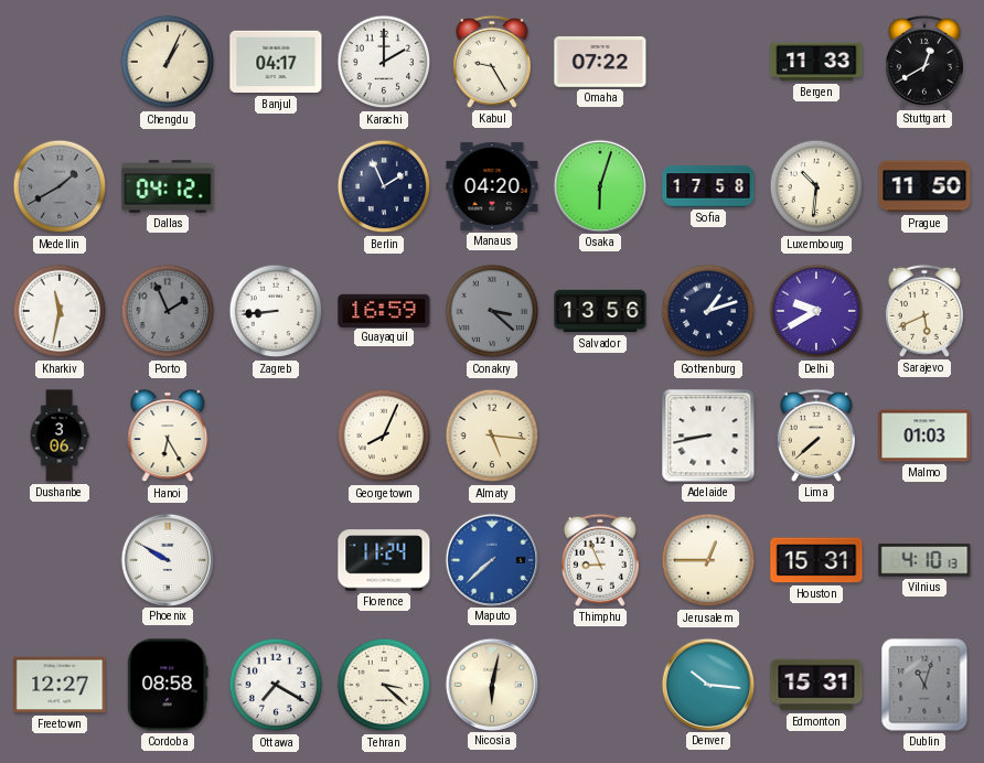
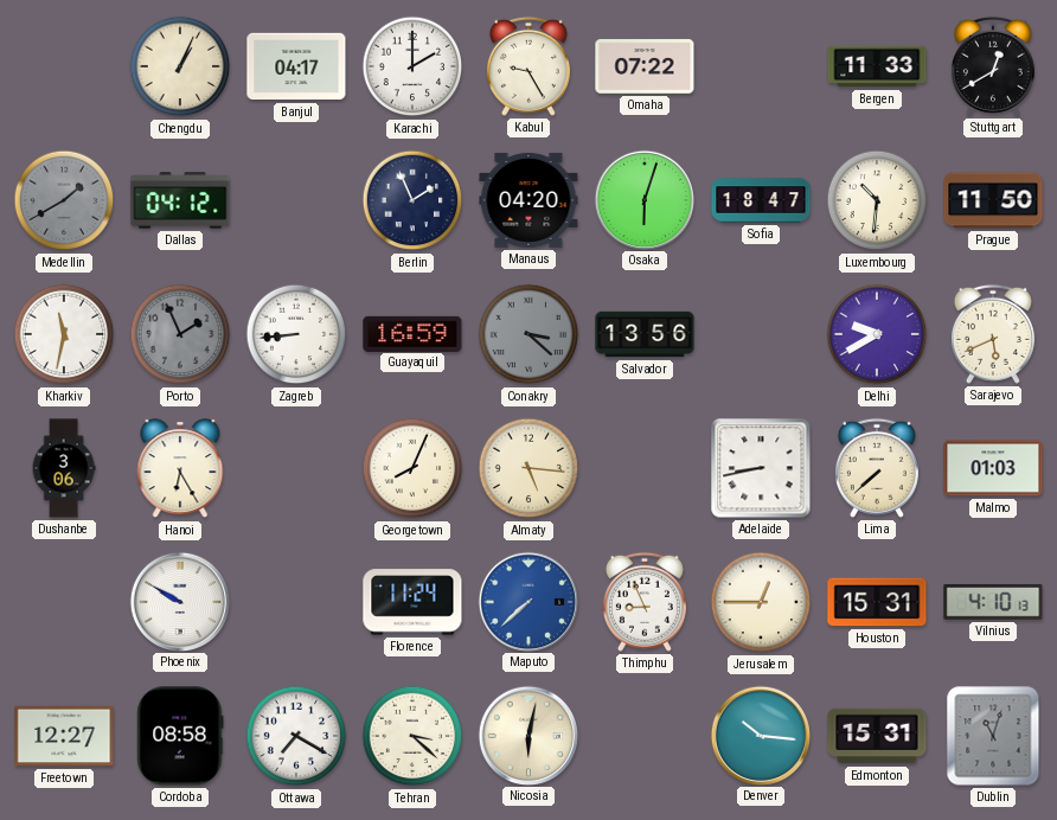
Sofia: 17:58 -> 18:47 (761, 200)
Gothenburg: 1:12 -> none (708, 311)
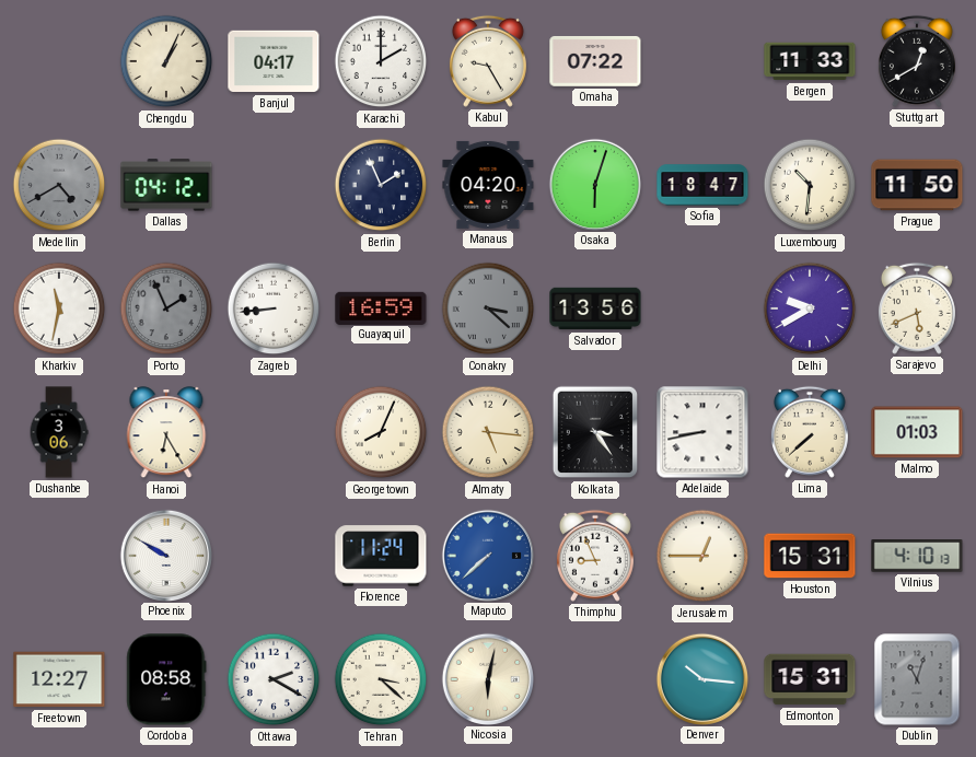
Medellin: 1:40 -> 4:40 (59, 185)
Kolkata: none -> 3:24 (595, 432)
Ottawa: 7:20 -> 2:20 (274, 679)
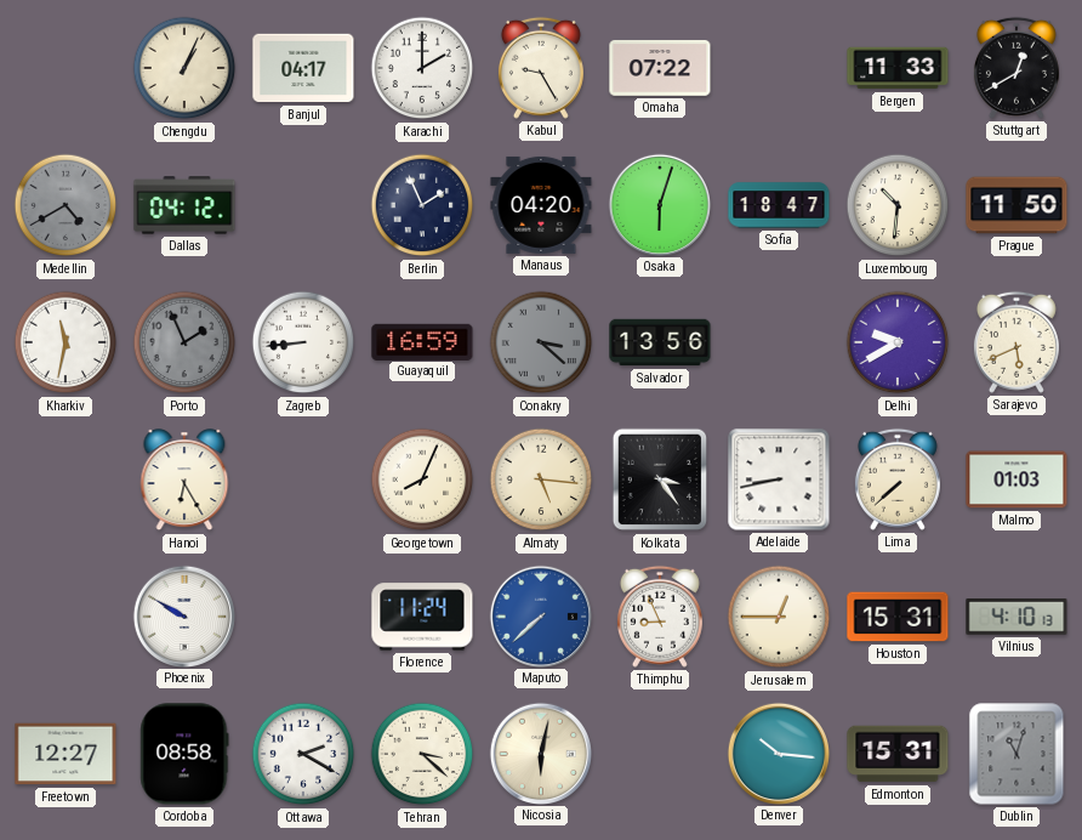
Dushanbe: 3:06 -> none (59, 432)
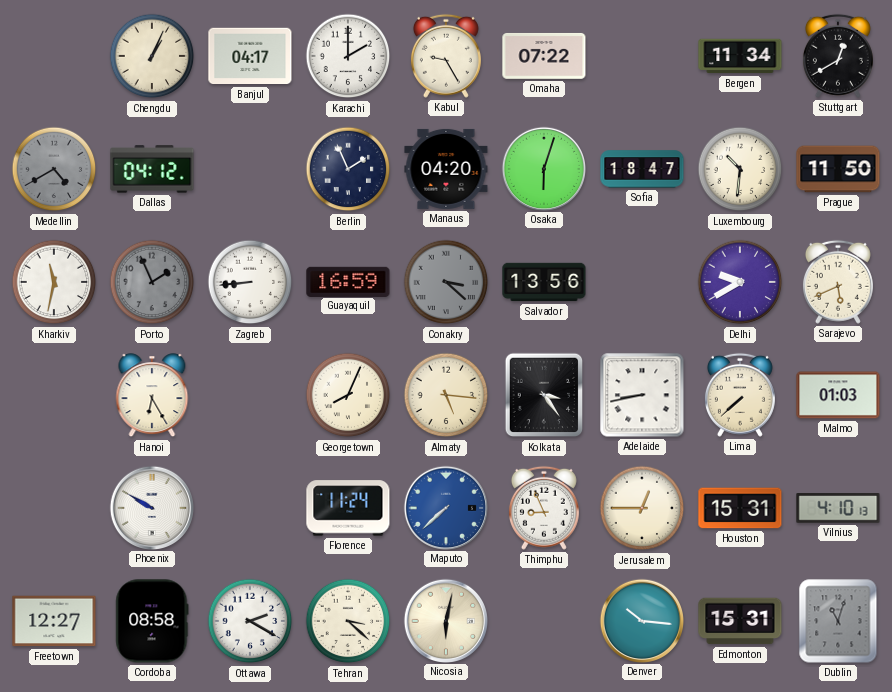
Bergen: 11:33 -> 11:34 (740, 56)
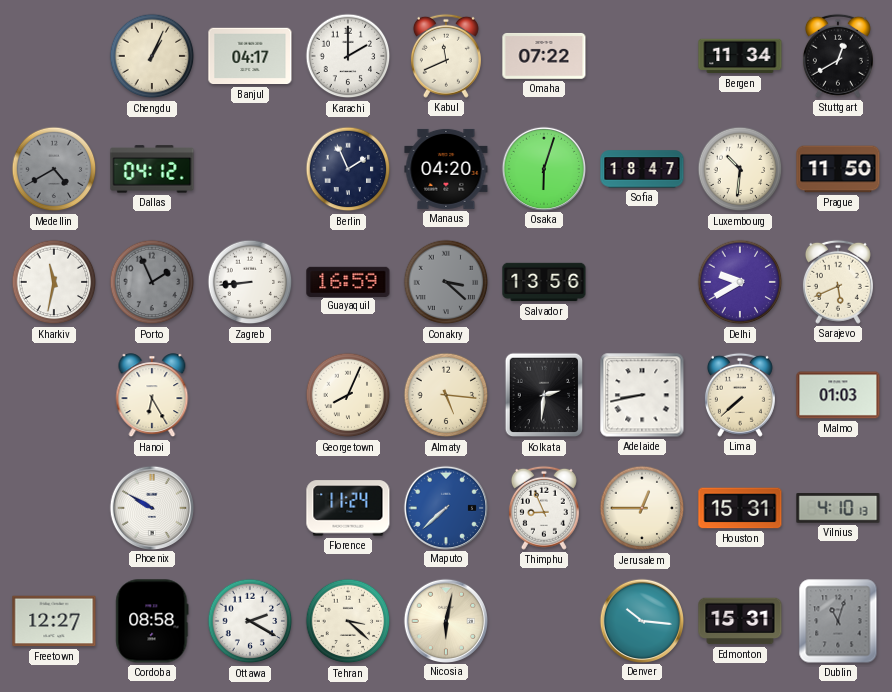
Kabul: 9:25 -> 11:41 (446, 56)
Kolkata: 3:24 -> 2:31 (544, 395)
